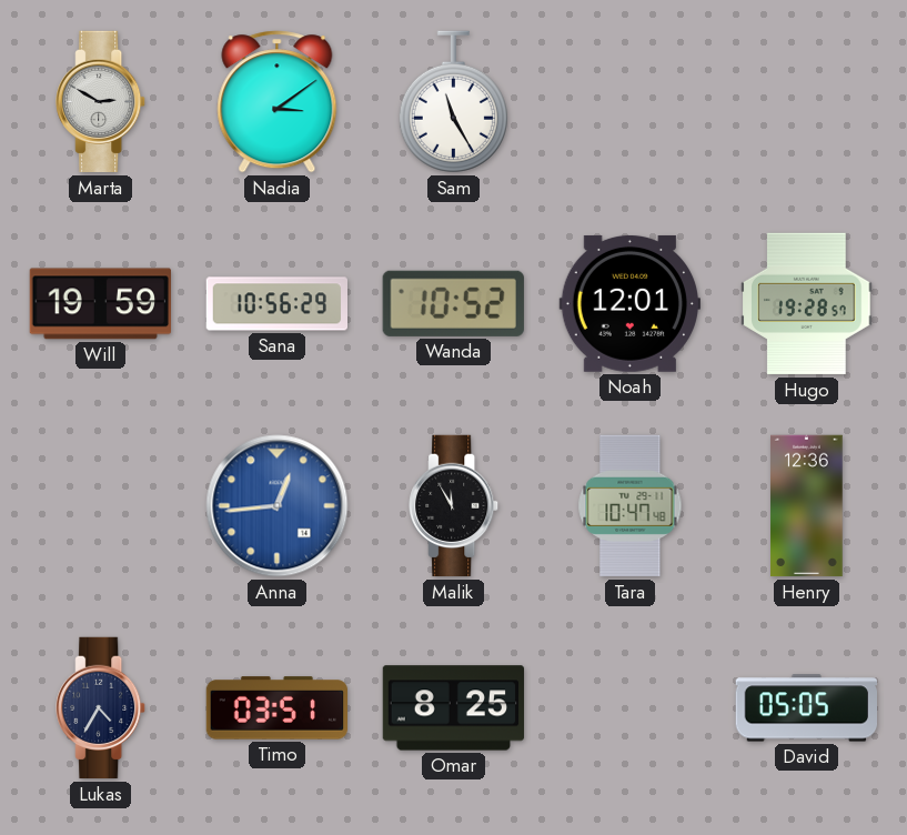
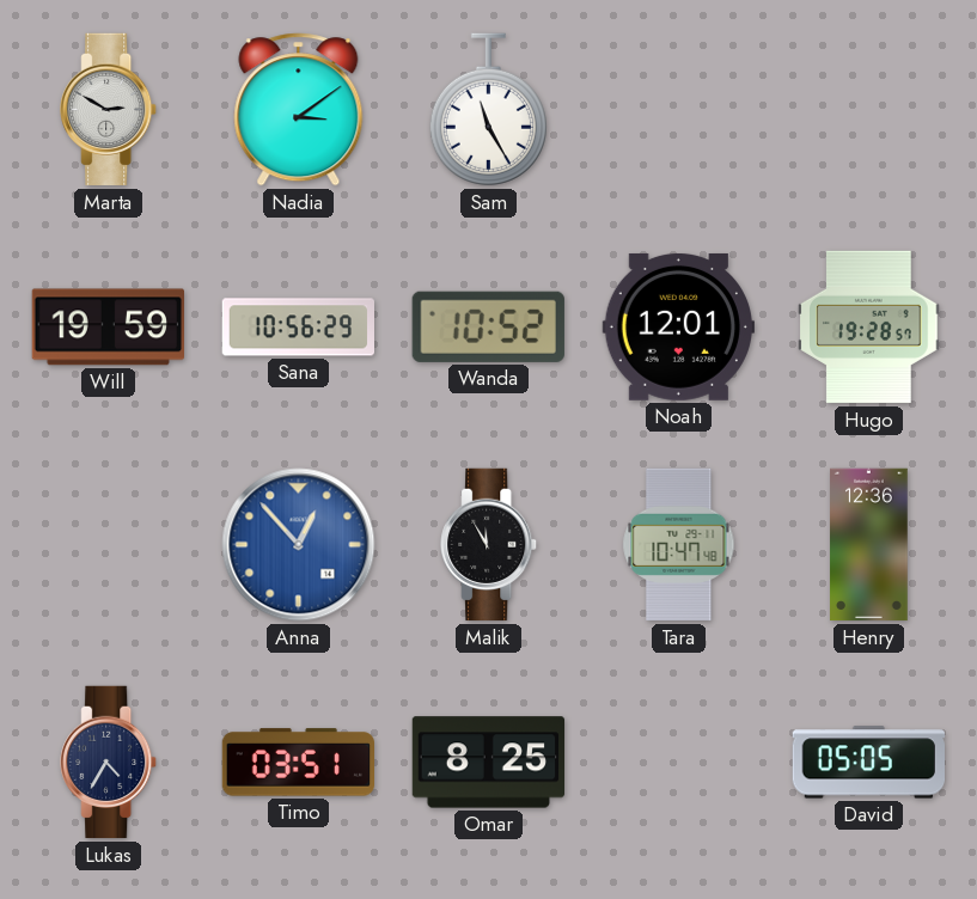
Anna: 12:44 -> 12:53 (299, 545)
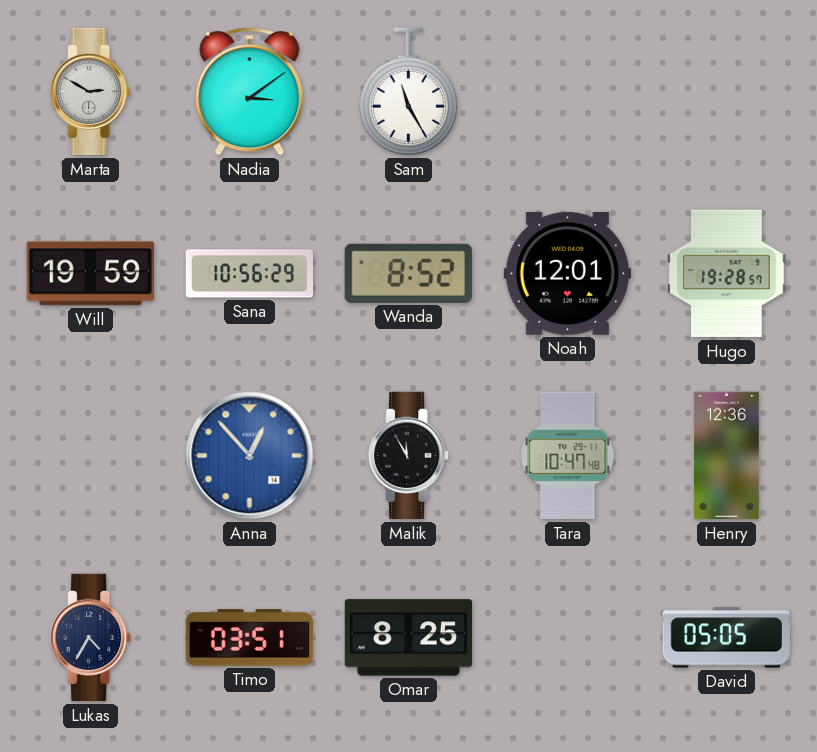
Wanda: 10:52 -> 8:52 (408, 273)
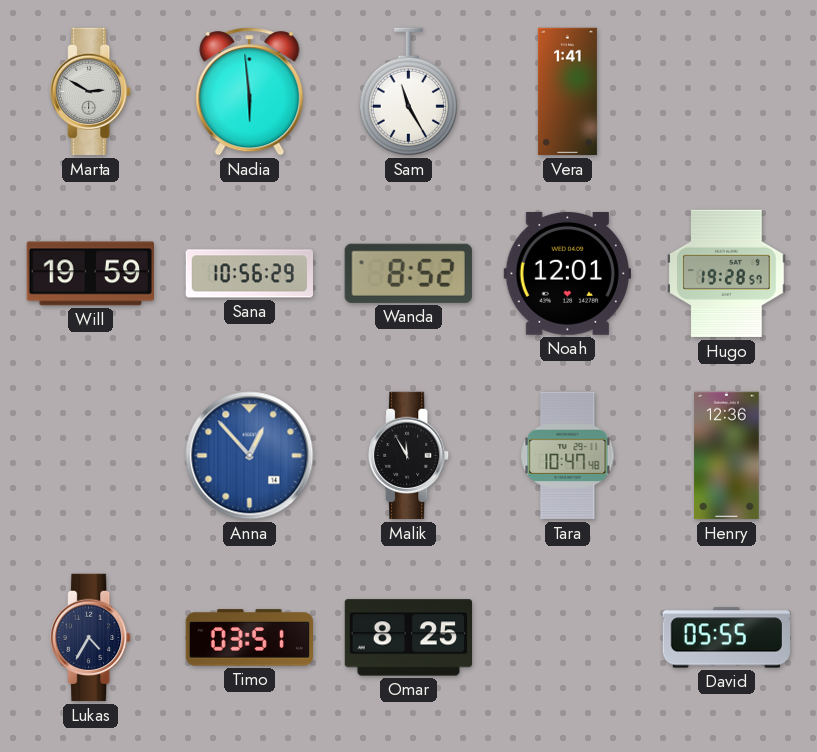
Nadia: 3:09 -> 5:59 (250, 92)
Vera: none -> 1:41 (567, 92)
David: 05:05 -> 05:55 (726, 638)
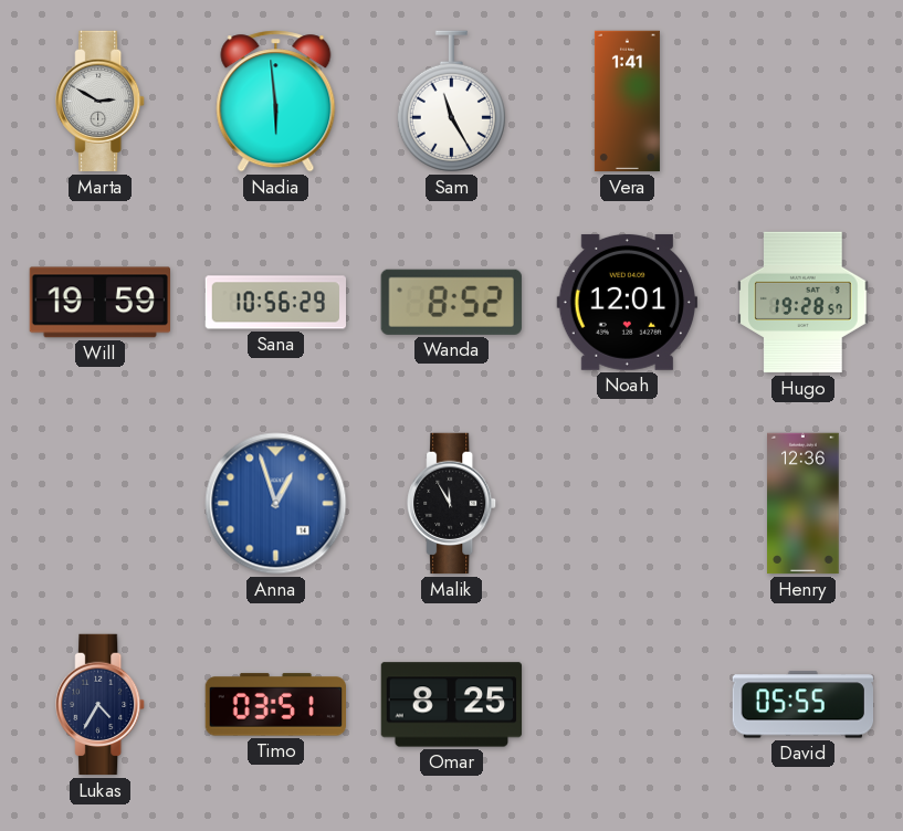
Anna: 12:53 -> 12:57 (276, 504)
Tara: 10:47 -> none (568, 456)
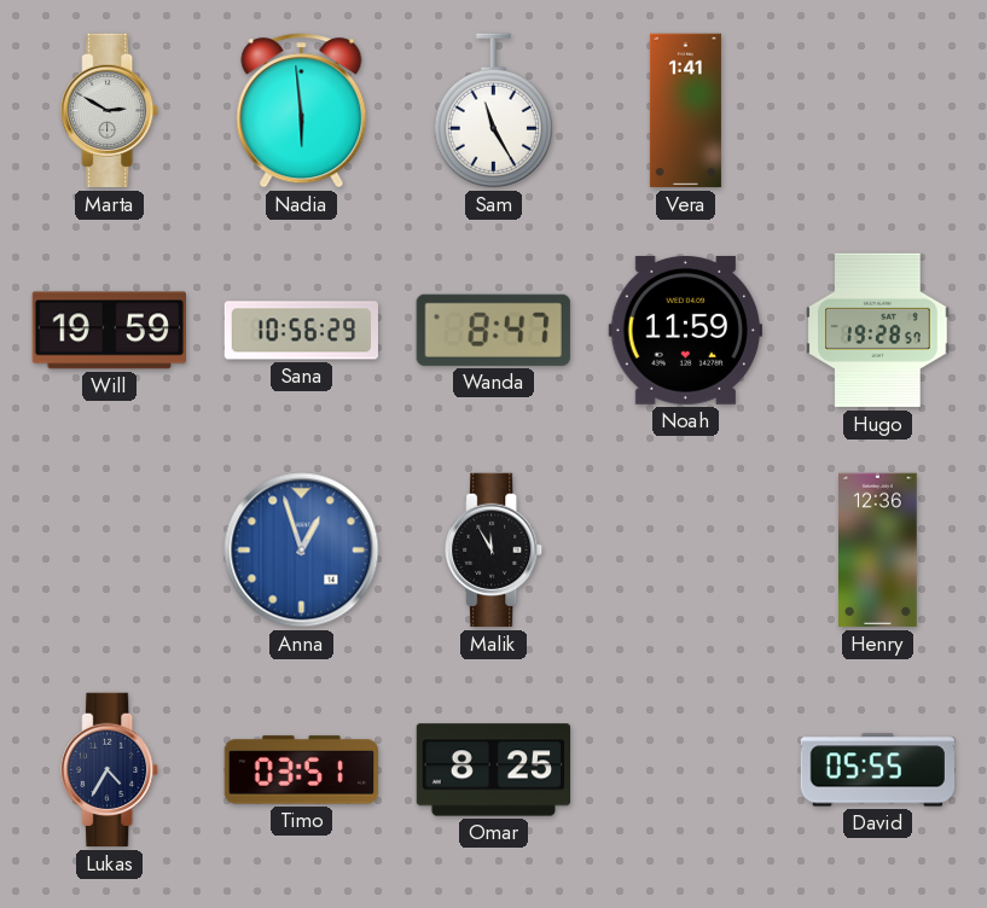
Wanda: 8:52 -> 8:47 (493, 330)
Noah: 12:01 -> 11:59 (685, 330)
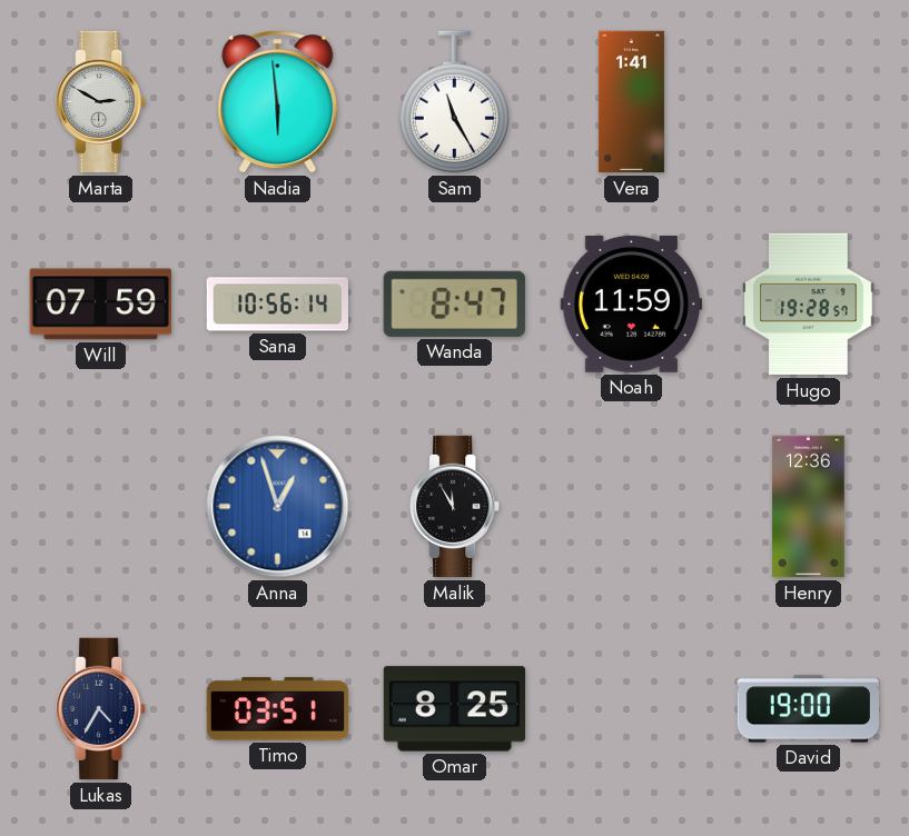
Will: 19:59 -> 07:59 (100, 305)
Sana: 10:56:29 -> 10:56:14 (277, 305)
David: 05:55 -> 19:00 (808, 709)
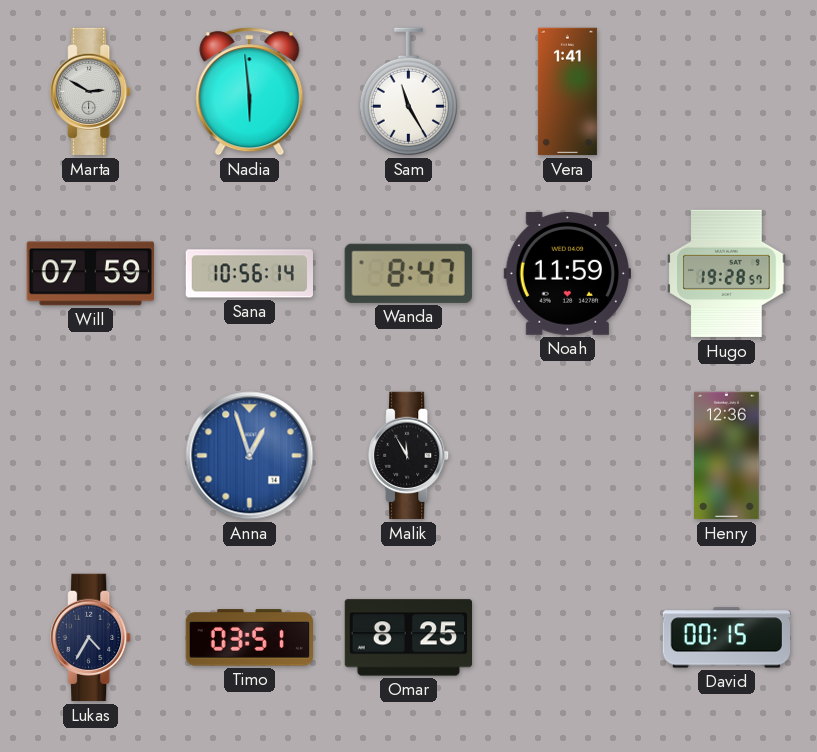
David: 19:00 -> 00:15 (726, 638)
